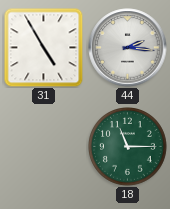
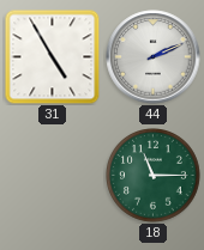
44: 2:16 -> 2:11 (154, 57)
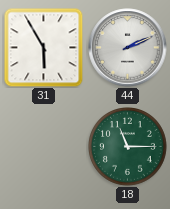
31: 4:55 -> 5:55 (44, 48)
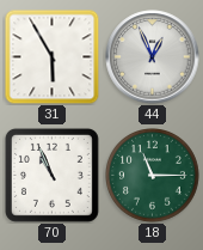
44: 2:11 -> 12:56 (153, 57)
70: none -> 10:56 (51, 175)
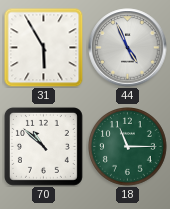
44: 12:56 -> 4:56 (128, 48)
70: 10:56 -> 10:52 (43, 146)
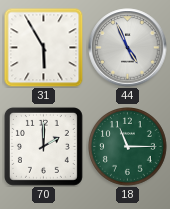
70: 10:52 -> 2:00 (43, 146)
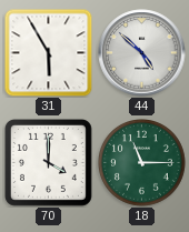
44: 4:56 -> 4:52 (142, 53)
70: 2:00 -> 4:00 (48, 162)
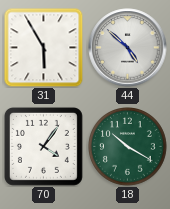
70: 4:00 -> 4:06 (43, 146)
18: 11:15 -> 10:20 (128, 147)
